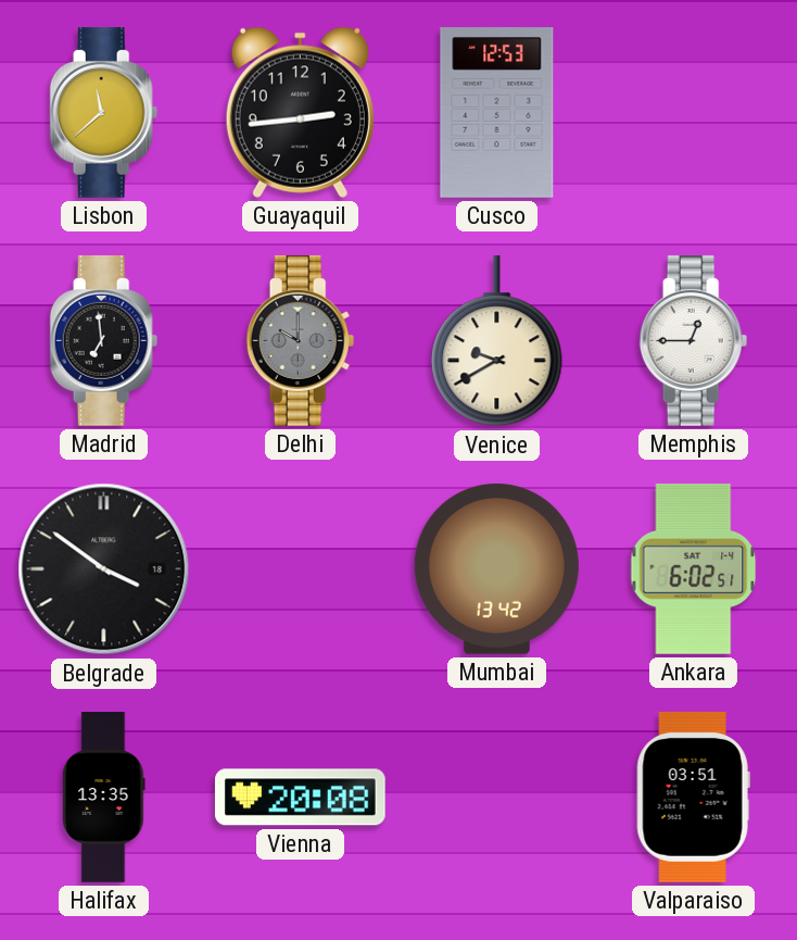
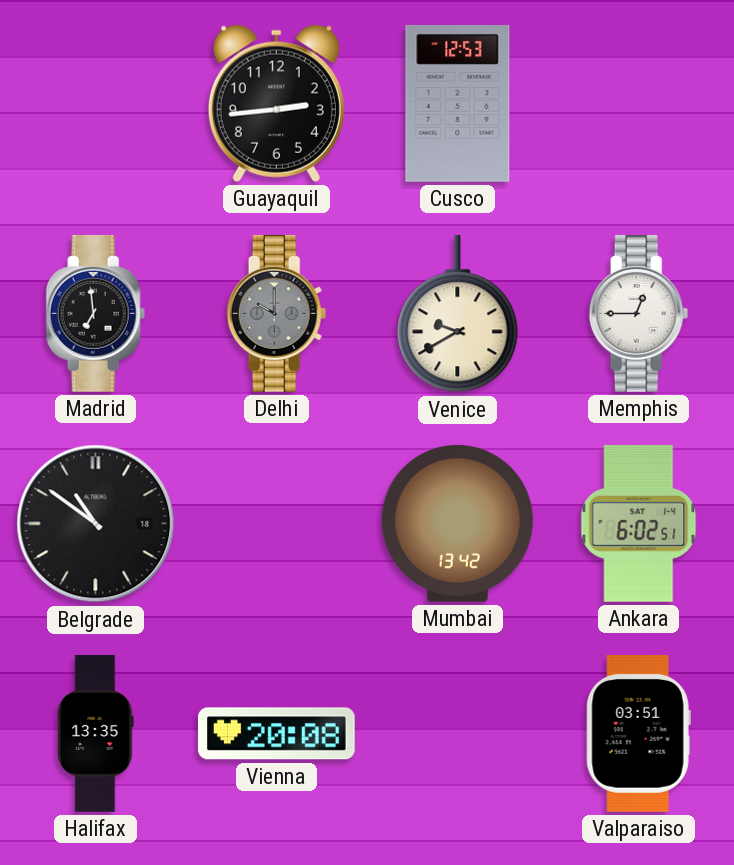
Lisbon: 11:38 -> none (104, 113)
Belgrade: 3:51 -> 10:51 (96, 524)
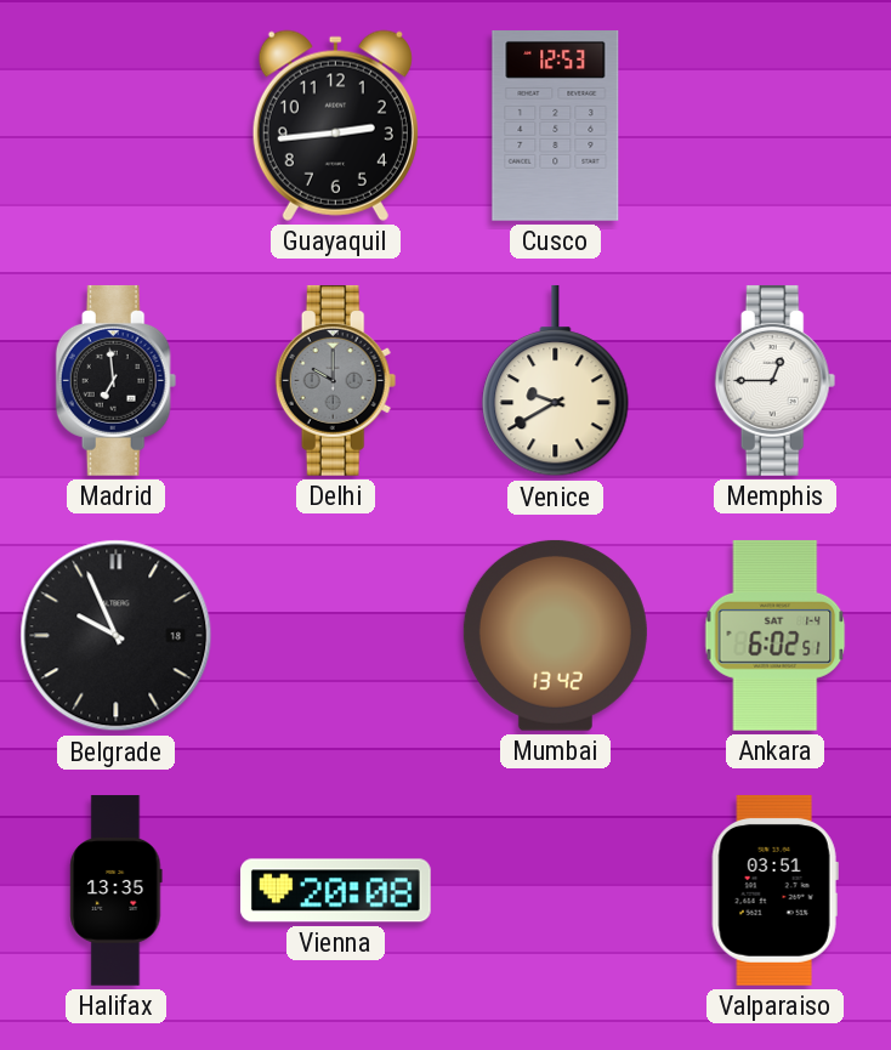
Belgrade: 10:51 -> 9:56 (117, 636)
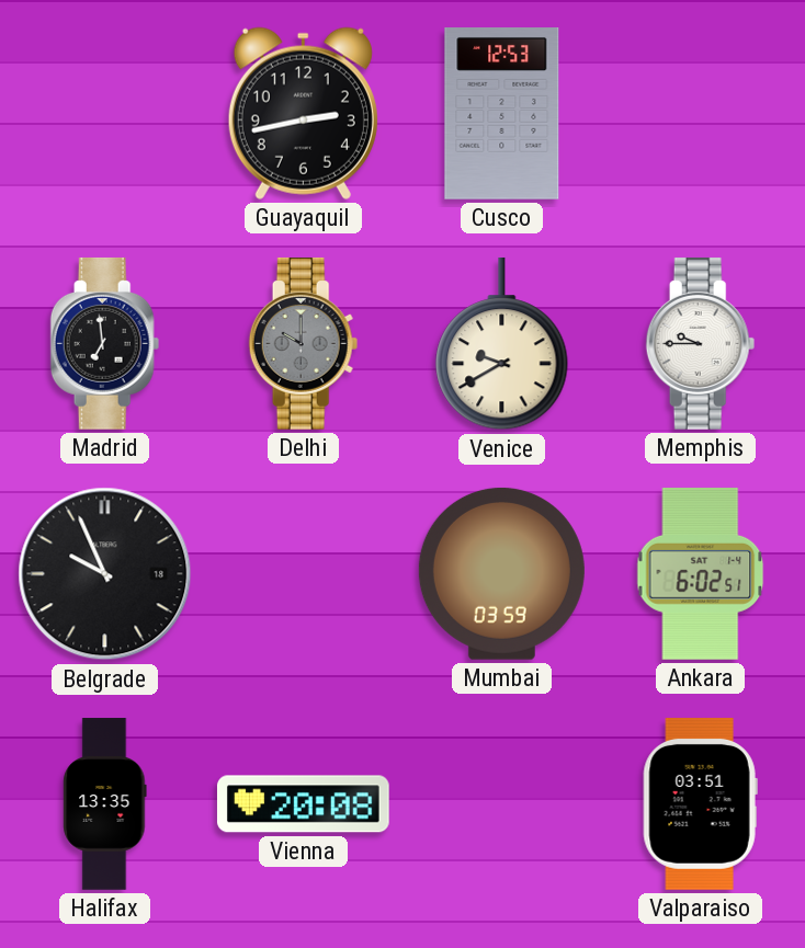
Guayaquil: 2:44 -> 2:43 (303, 113)
Memphis: 12:45 -> 9:45 (701, 344)
Mumbai: 13:42 -> 03:59 (501, 573)
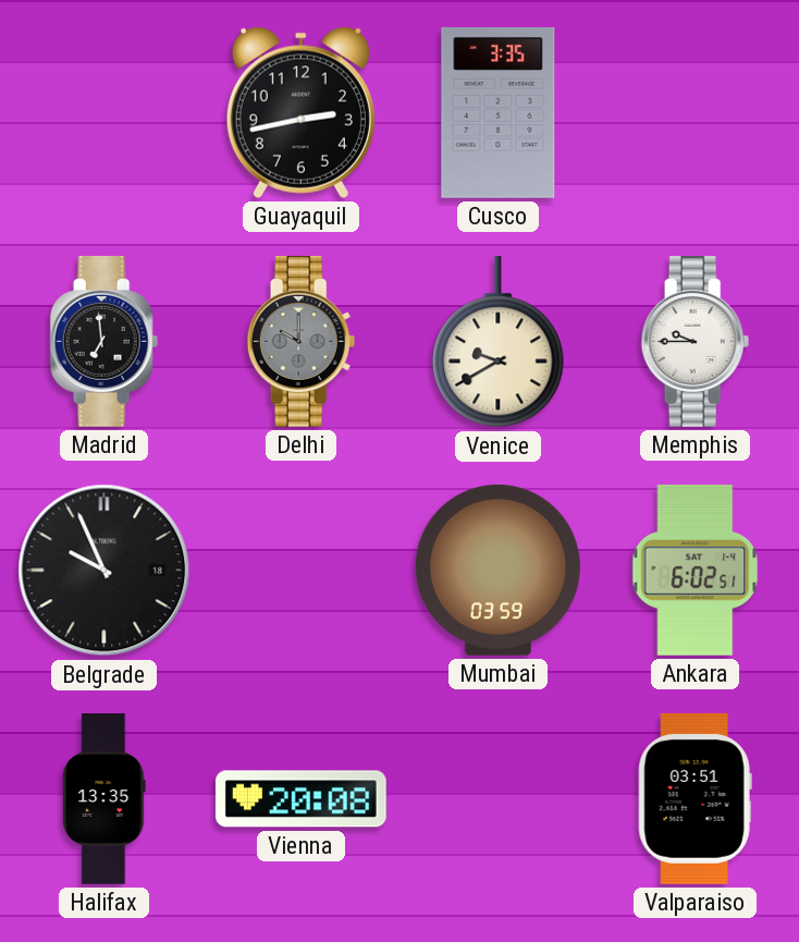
Cusco: 12:53 -> 3:35 (499, 113)
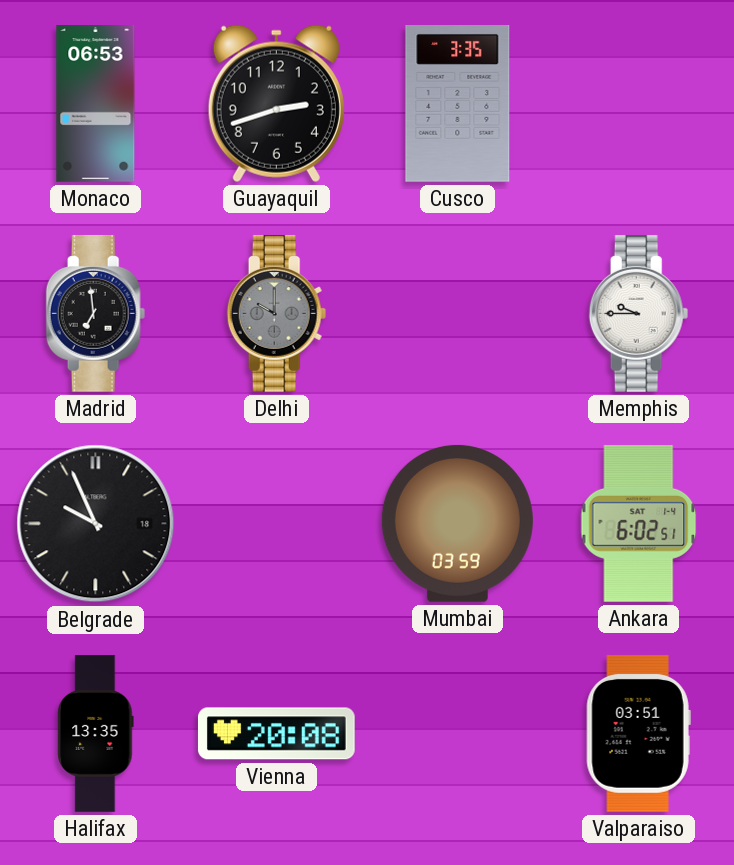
Monaco: none -> 06:53 (96, 104)
Guayaquil: 2:43 -> 2:42 (276, 103)
Venice: 9:40 -> none (499, 342)
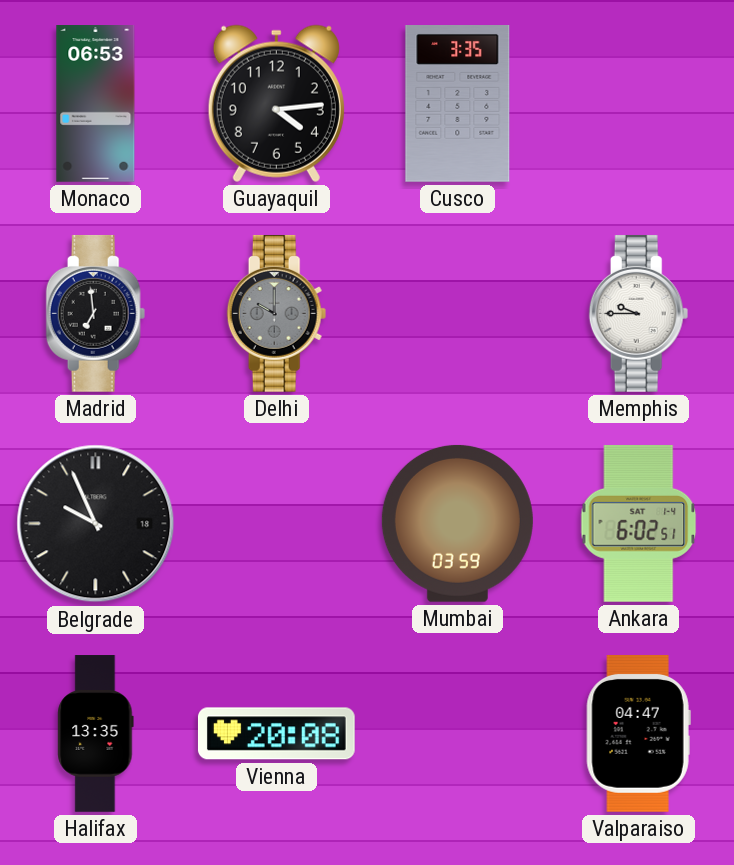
Guayaquil: 2:42 -> 4:14 (276, 103)
Valparaiso: 03:51 -> 04:47 (638, 733)
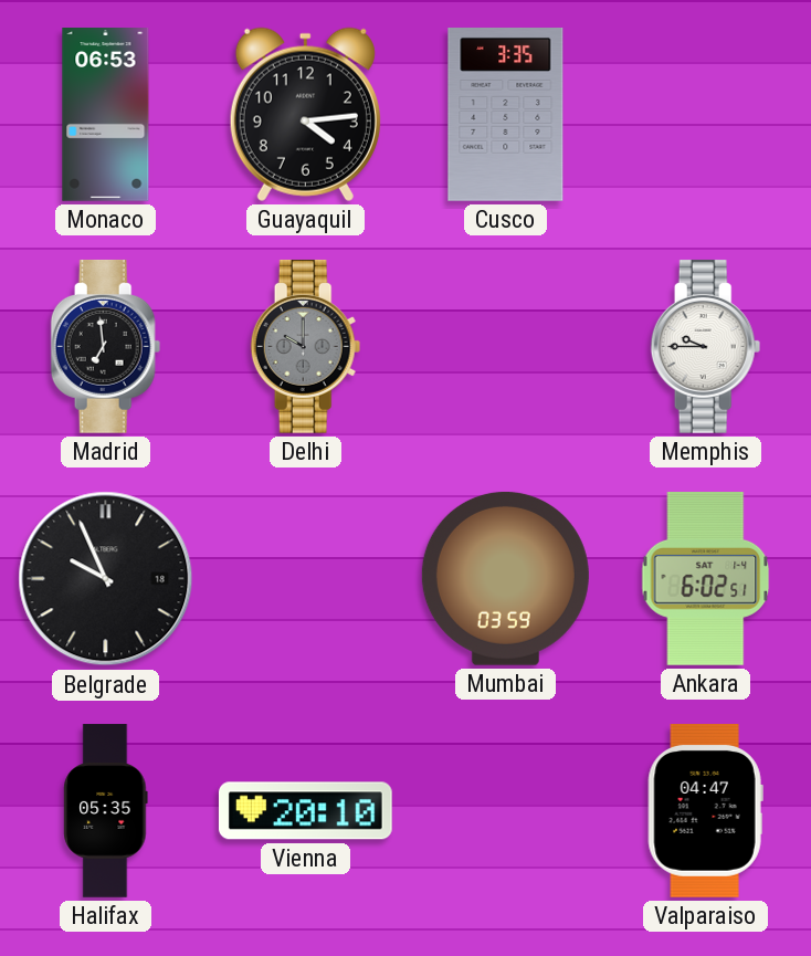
Halifax: 13:35 -> 05:35 (106, 811)
Vienna: 20:08 -> 20:10 (305, 811)
